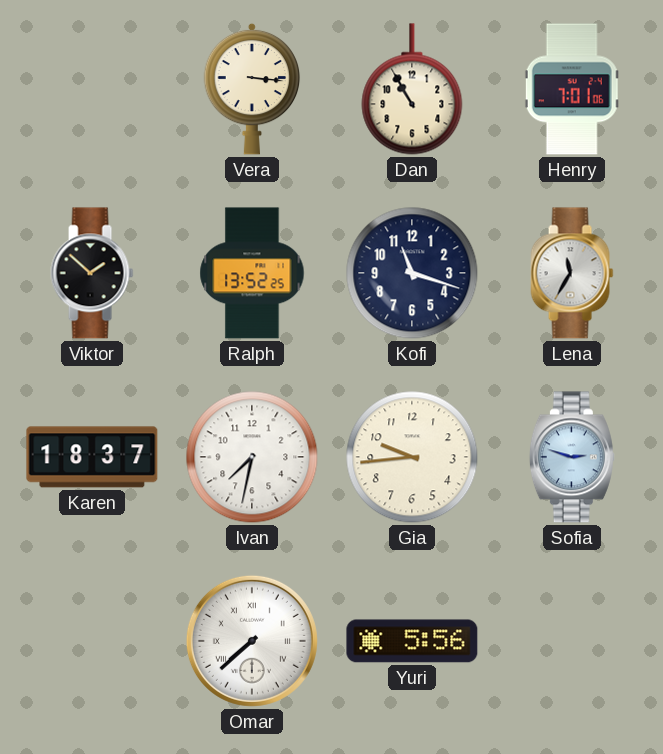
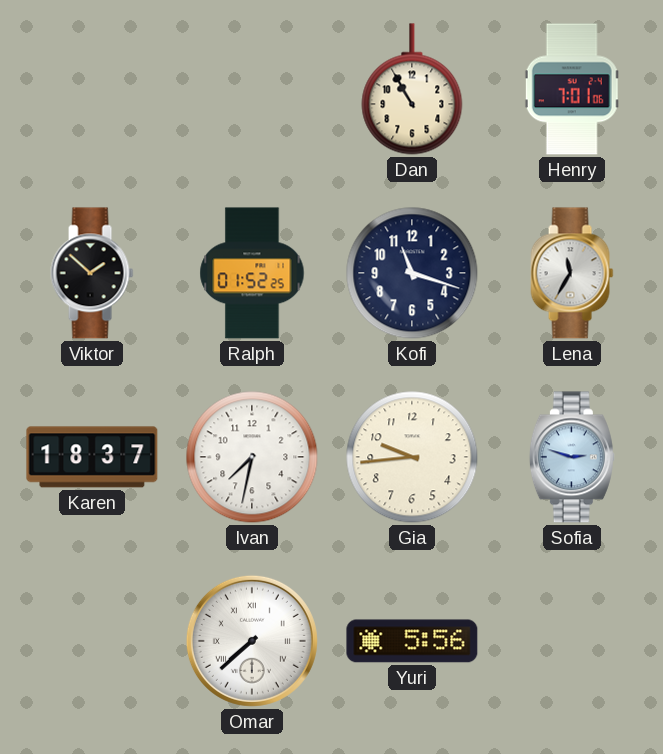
Vera: 3:16 -> none (252, 89)
Ralph: 13:52 -> 01:52 (252, 273)
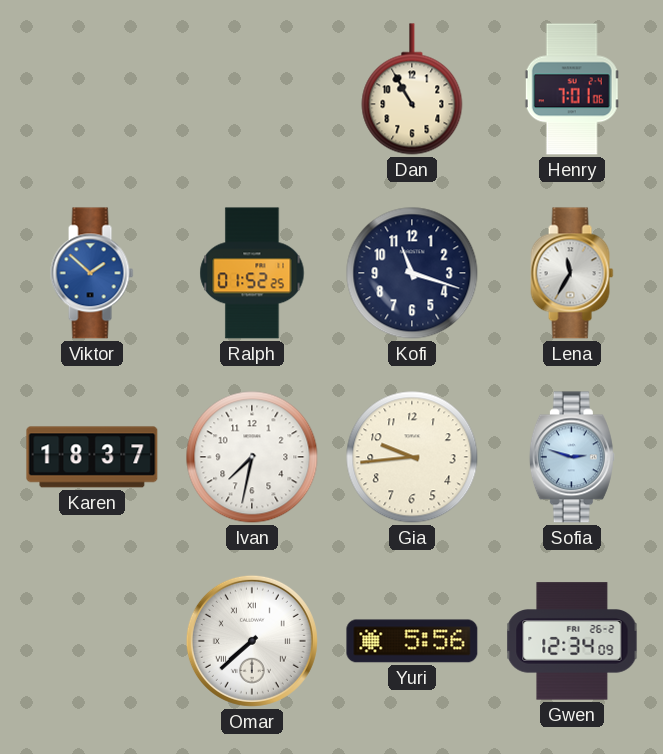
Viktor dial: black -> blue (92, 273)
Gwen: none -> 12:34 (572, 641)
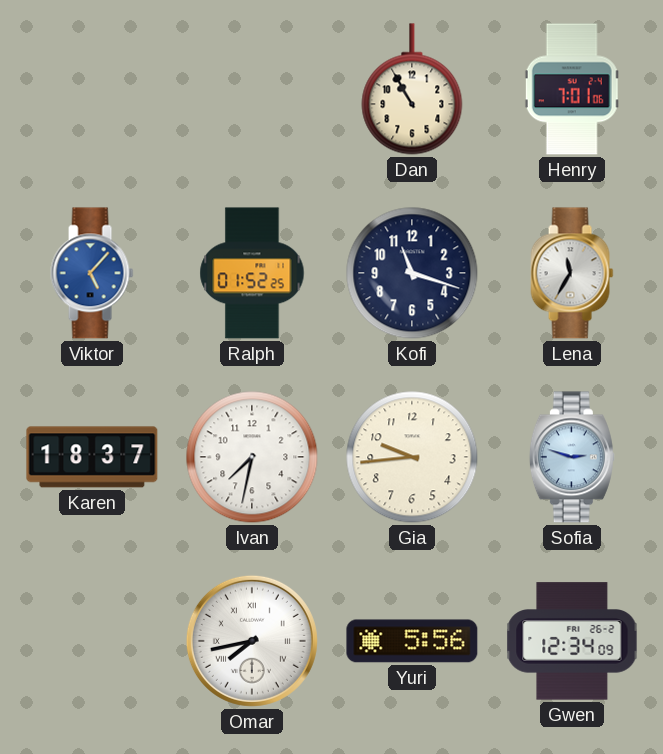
Viktor: 1:52 -> 5:07 (92, 273)
Omar: 7:38 -> 7:43 (252, 641)
